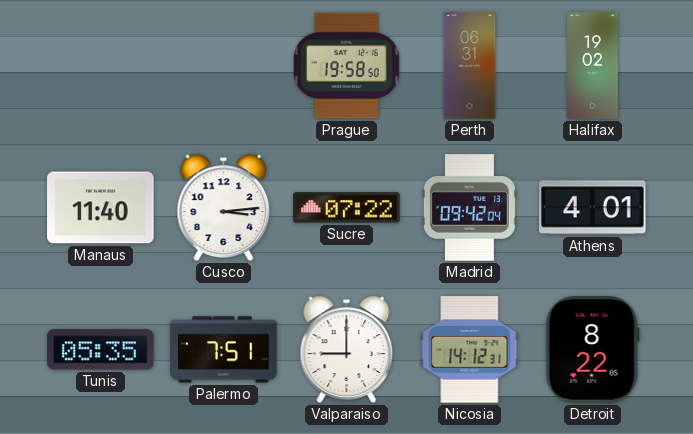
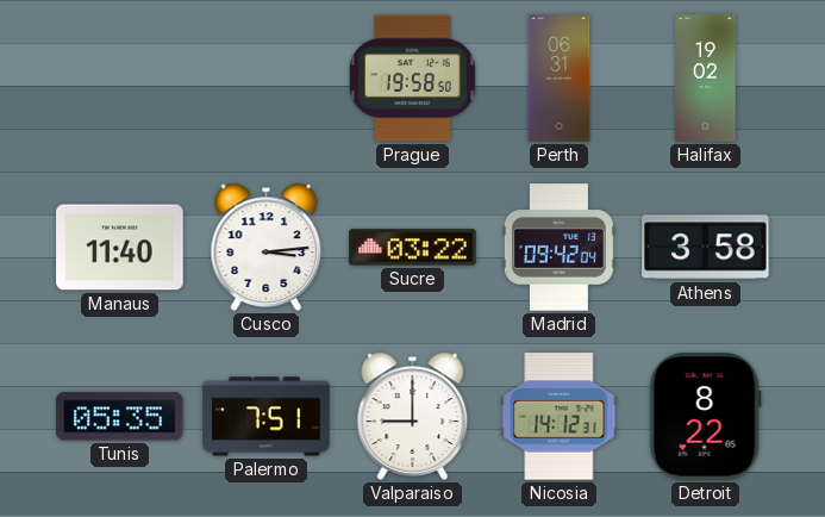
Sucre: 07:22 -> 03:22 (413, 248)
Athens: 4:01 -> 3:58 (706, 248)
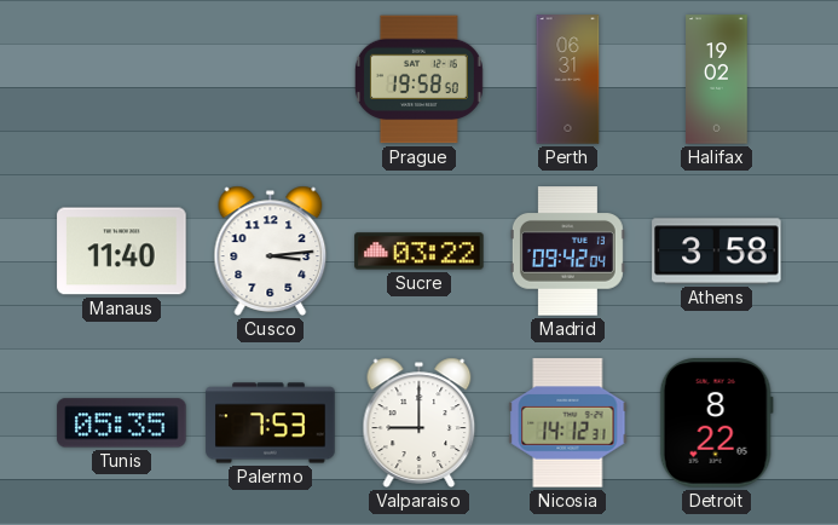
Palermo: 7:51 -> 7:53 (271, 423)
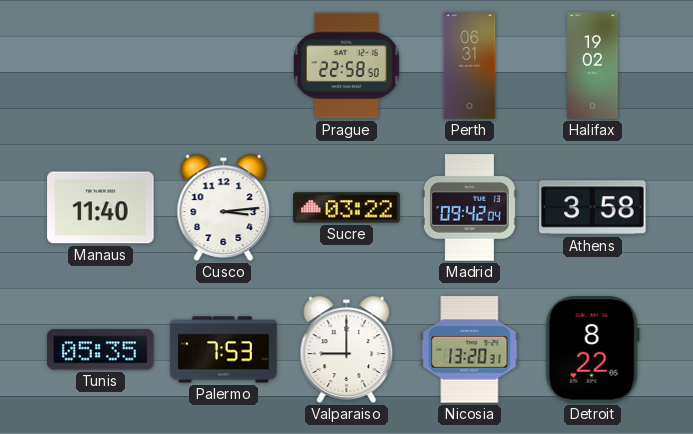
Prague: 19:58 -> 22:58 (346, 66)
Nicosia: 14:12 -> 13:20 (470, 350)
